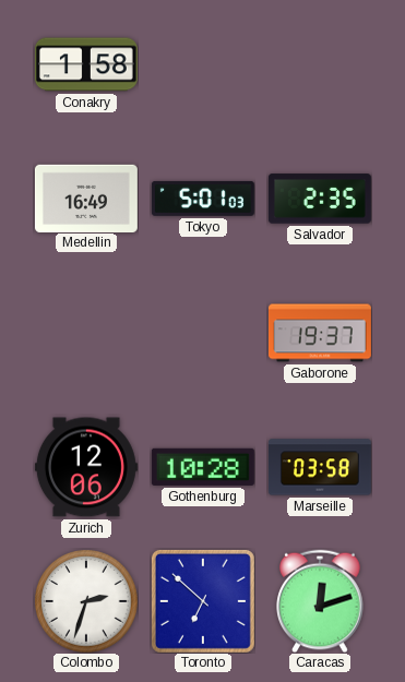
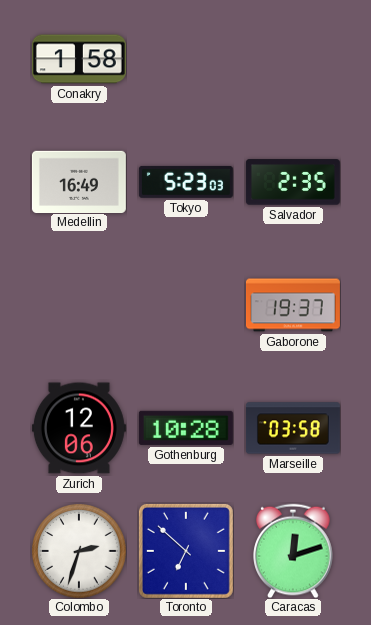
Tokyo: 5:01 -> 5:23 (186, 182)
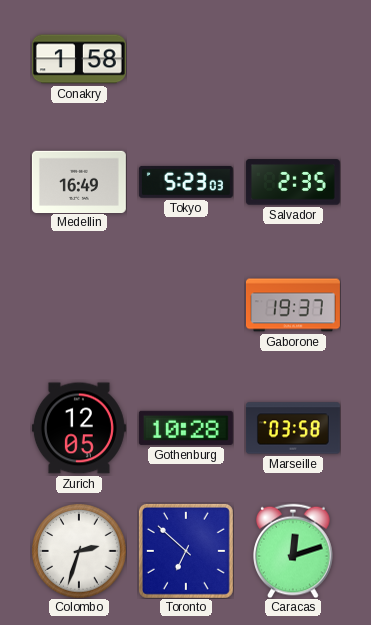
Zurich: 12:06 -> 12:05 (79, 428)
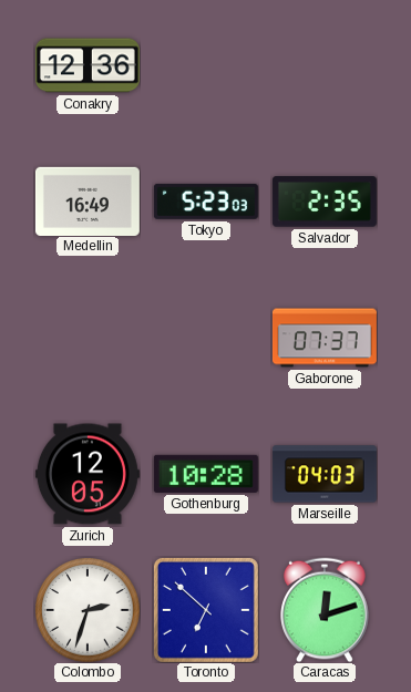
Conakry: 1:58 -> 12:36 (88, 65)
Gaborone: 19:37 -> 07:37 (325, 338)
Marseille: 03:58 -> 04:03 (325, 474)
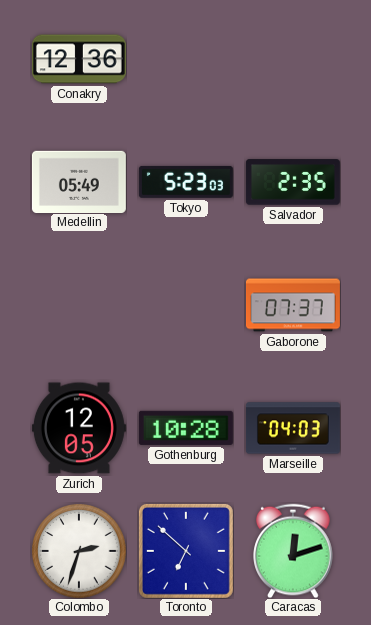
Medellin: 16:49 -> 05:49 (79, 181)
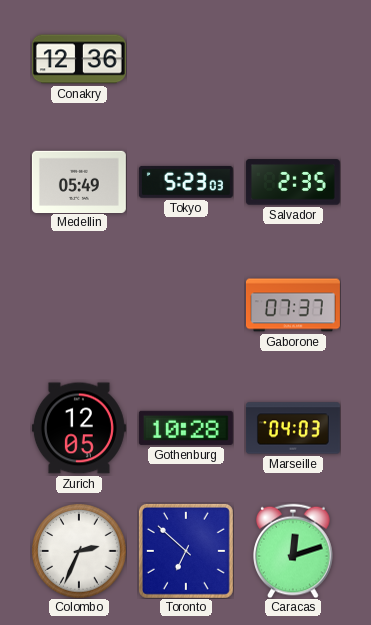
Colombo: 2:33 -> 2:34 (79, 551)
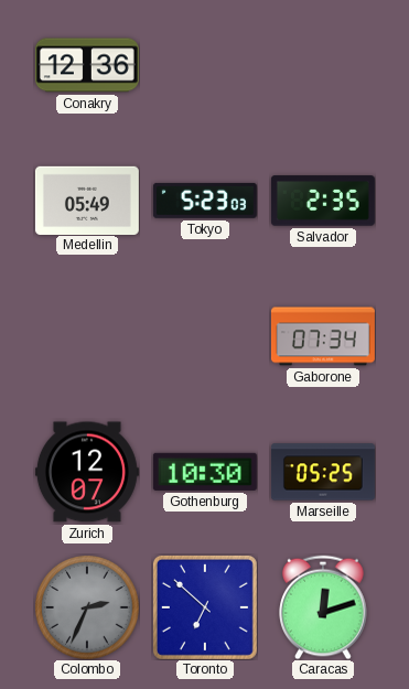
Gaborone: 07:37 -> 07:34 (323, 336)
Zurich: 12:05 -> 12:07 (87, 472)
Gothenburg: 10:28 -> 10:30 (205, 472)
Marseille: 04:03 -> 05:25 (323, 472)
Colombo dial: white -> grey (87, 607)
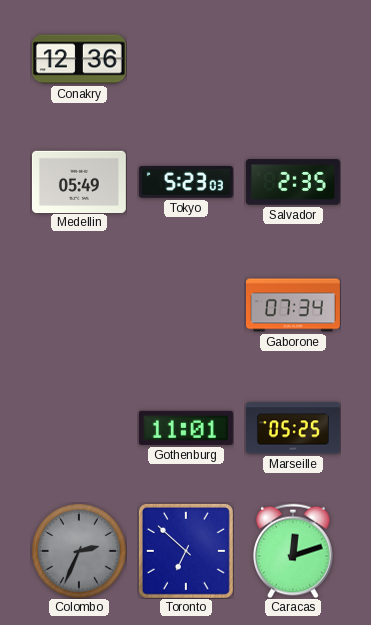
Zurich: 12:07 -> none (87, 472)
Gothenburg: 10:30 -> 11:01 (186, 428)
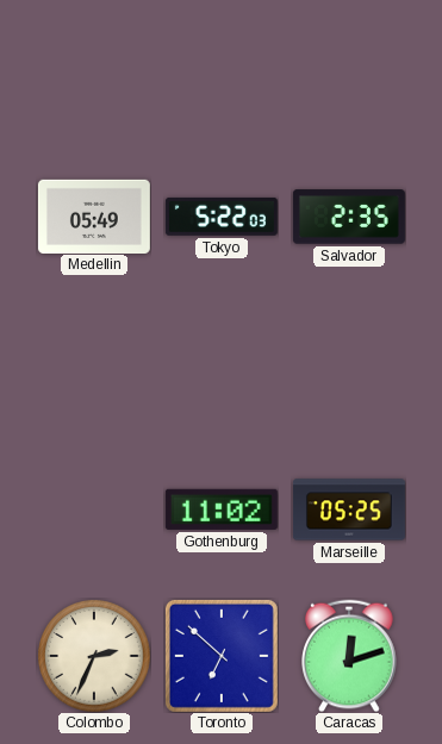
Conakry: 12:36 -> none (79, 59)
Tokyo: 5:23 -> 5:22 (222, 217)
Gaborone: 07:34 -> none (293, 305)
Gothenburg: 11:01 -> 11:02 (222, 509)
Colombo dial: grey -> cream (94, 656)
